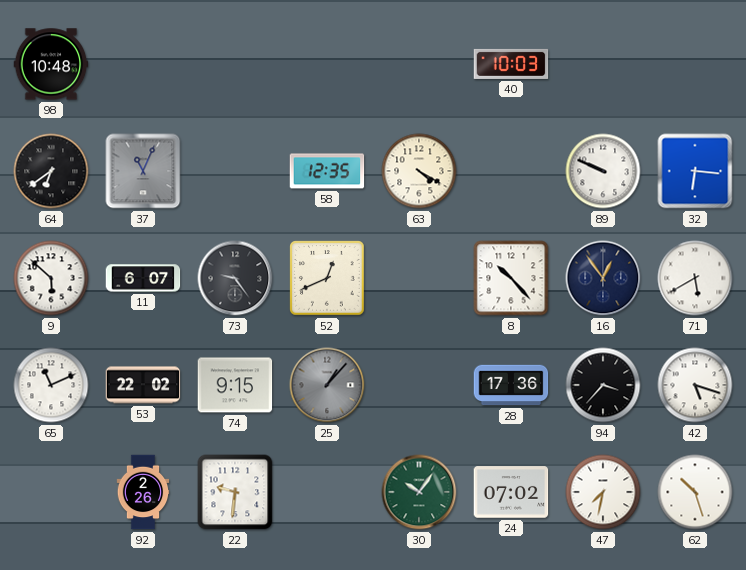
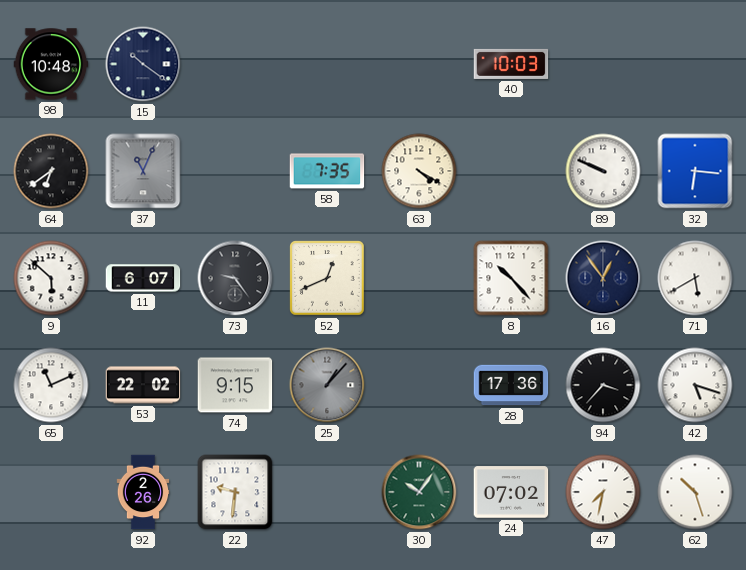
15: none -> 10:21 (143, 64)
58: 12:35 -> 7:35 (327, 171)
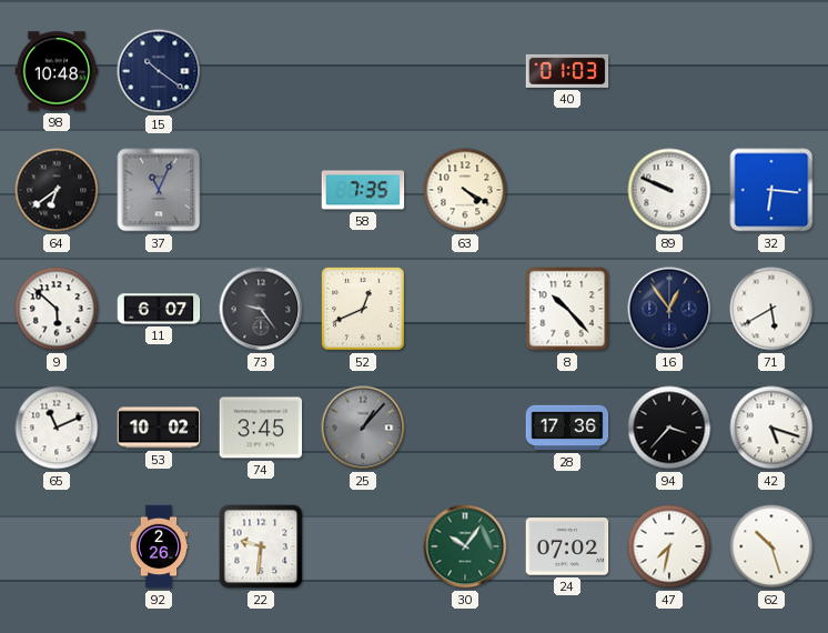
40: 10:03 -> 01:03 (567, 71)
53: 22:02 -> 10:02 (159, 428)
74: 9:15 -> 3:45 (261, 428)
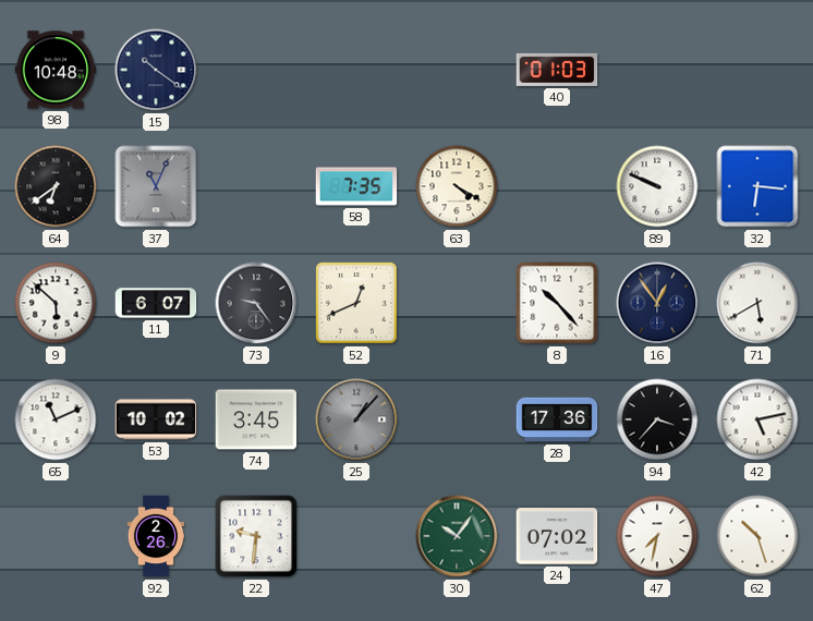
42: 5:18 -> 5:13 (757, 419)
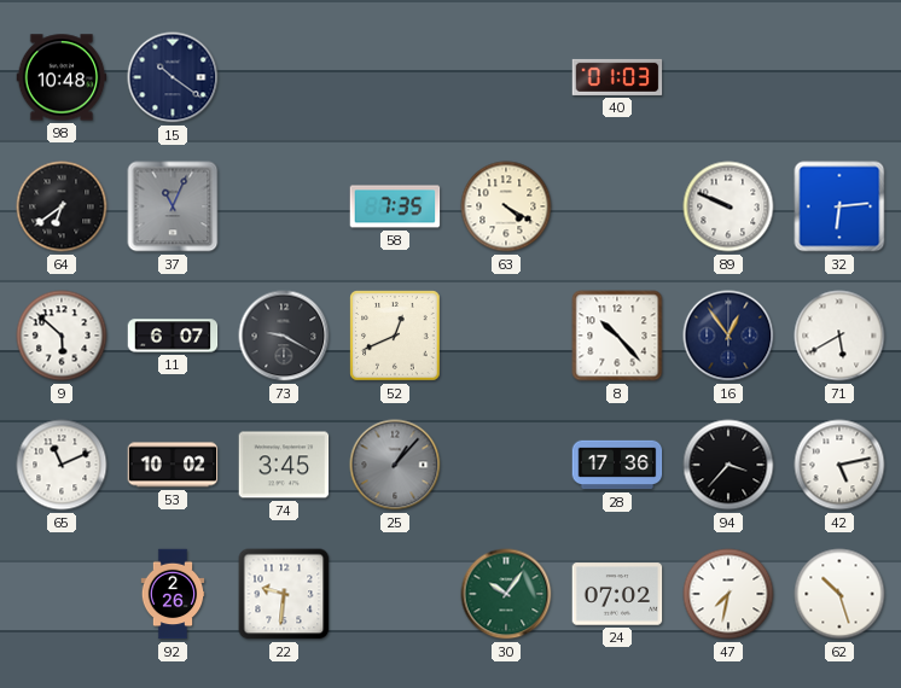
32: 6:16 -> 6:14 (839, 206)
73: 9:24 -> 9:20 (284, 336)
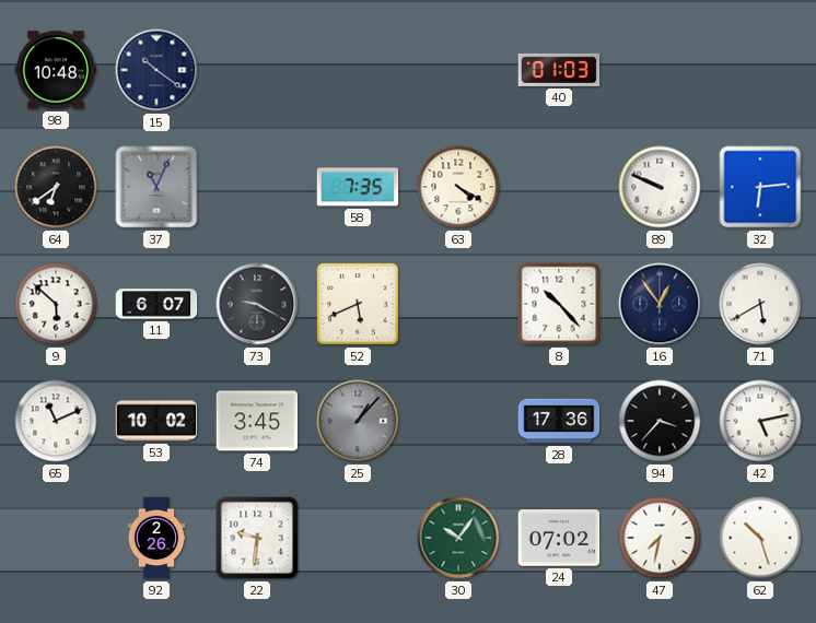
52: 12:41 -> 5:41 (358, 304)
